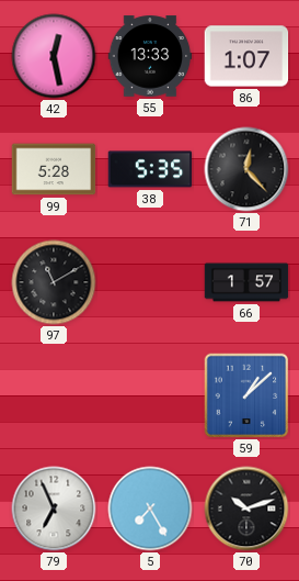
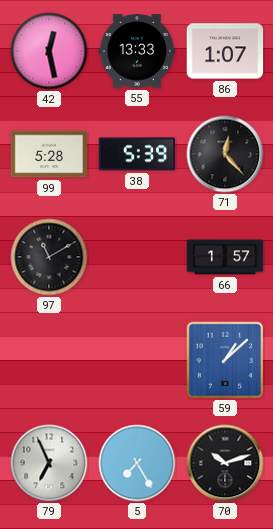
38: 5:35 -> 5:39 (137, 154)
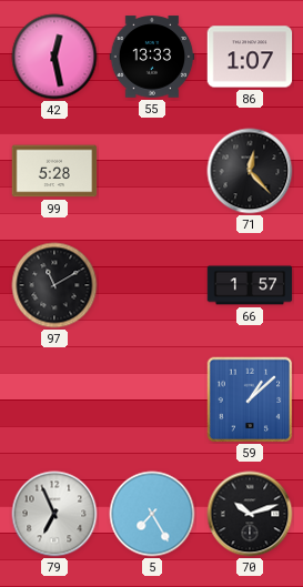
38: 5:39 -> none (137, 154)
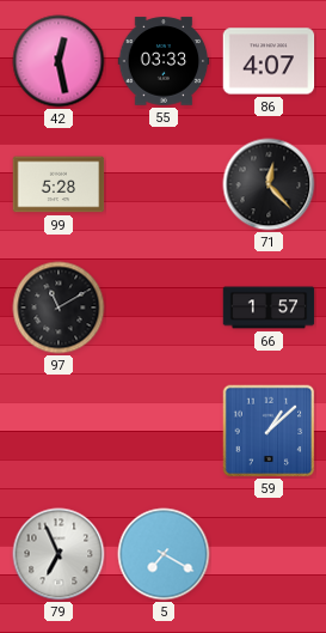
55: 13:33 -> 03:33 (164, 61)
86: 1:07 -> 4:07 (269, 61)
5: 7:25 -> 7:20 (164, 554)
70: 10:12 -> none (250, 514)
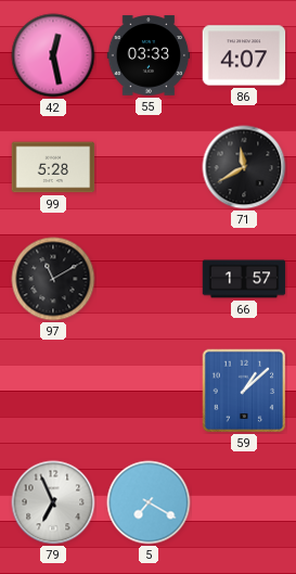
71: 12:23 -> 11:40 (244, 167)
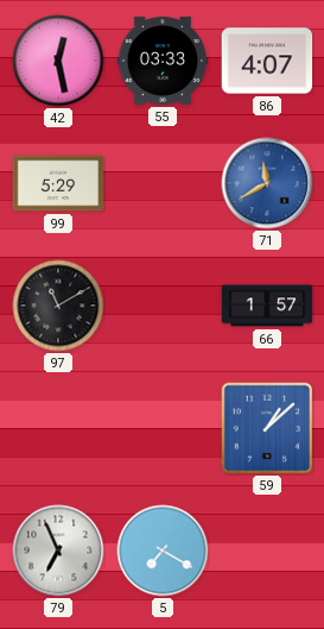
99: 5:28 -> 5:29 (58, 183)
71 dial: black -> blue (267, 183)
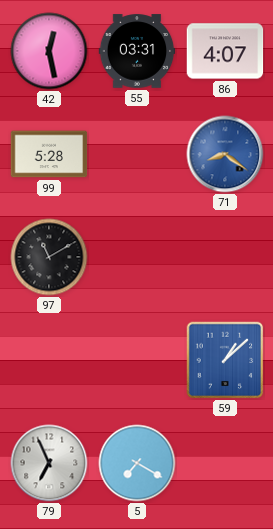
55: 03:33 -> 03:31 (137, 51)
99: 5:29 -> 5:28 (49, 154)
71: 11:40 -> 8:21 (225, 154)
66: 1:57 -> none (267, 306)
